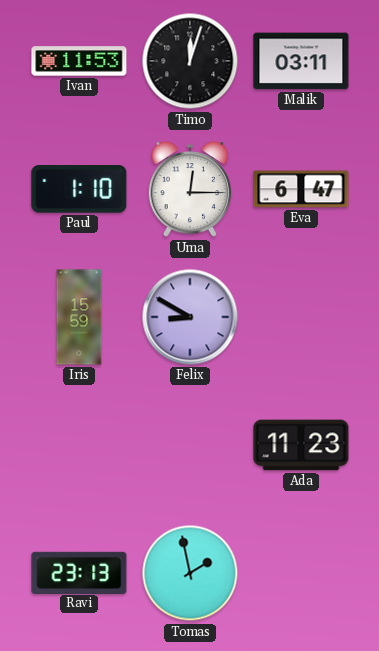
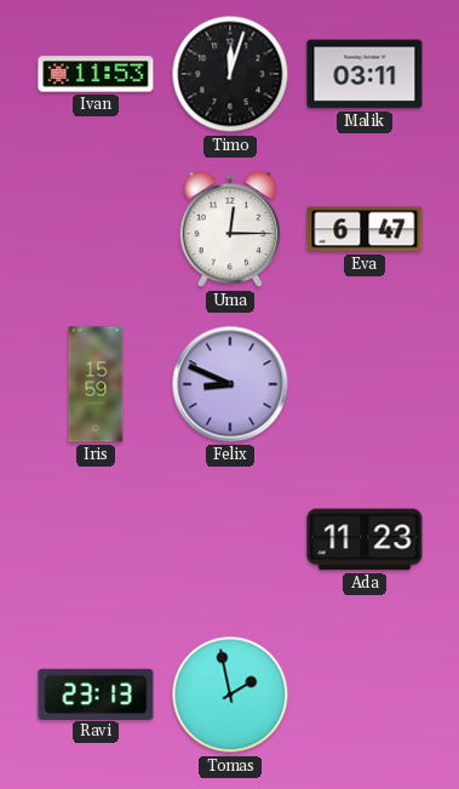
Paul: 1:10 -> none (79, 190)
Felix: 8:50 -> 8:49 (230, 384)
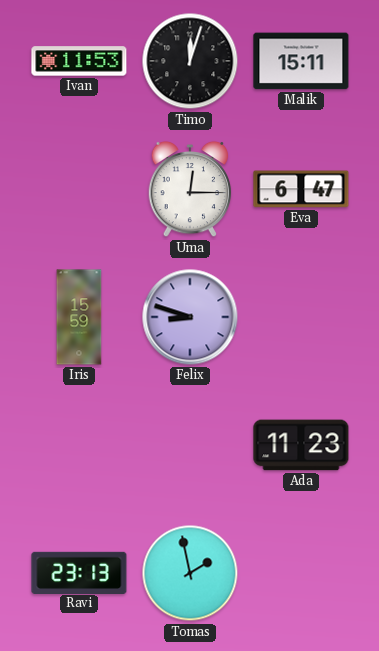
Malik: 03:11 -> 15:11 (301, 61)
Felix: 8:49 -> 8:48 (190, 317)
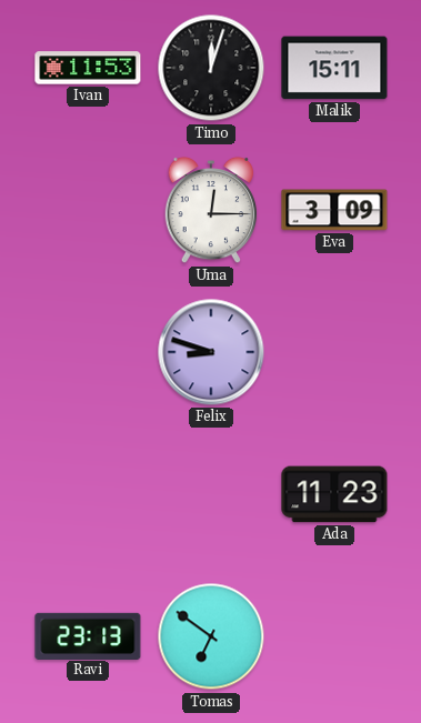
Eva: 6:47 -> 3:09 (334, 210)
Iris: 15:59 -> none (79, 317)
Tomas: 1:58 -> 6:51 (211, 636)
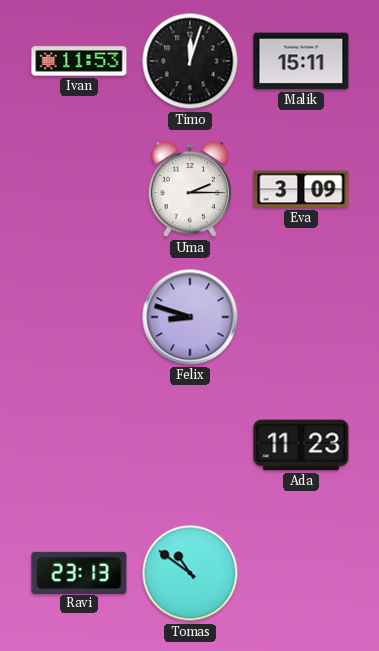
Uma: 12:15 -> 2:15 (190, 189)
Tomas: 6:51 -> 10:51 (190, 573)
